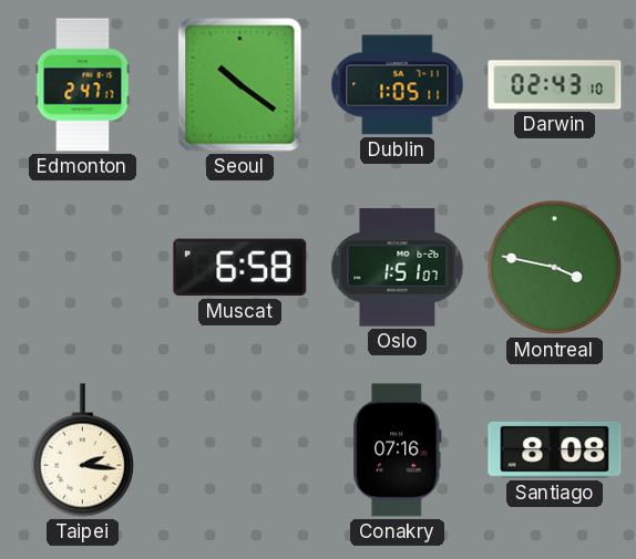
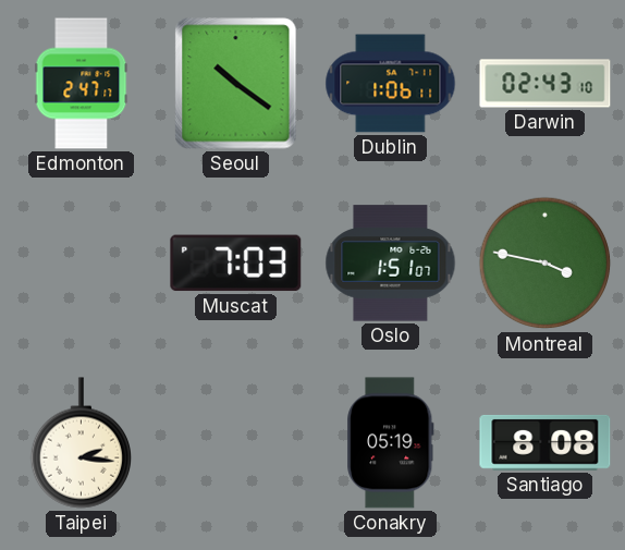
Dublin: 1:05 -> 1:06 (391, 84)
Muscat: 6:58 -> 7:03 (236, 264)
Conakry: 07:16 -> 05:19 (391, 443)
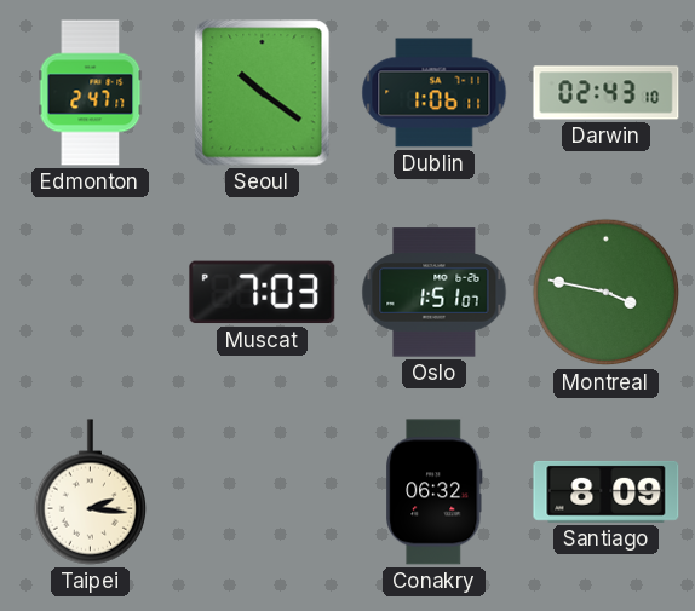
Conakry: 05:19 -> 06:32 (435, 492)
Santiago: 8:08 -> 8:09 (607, 491)
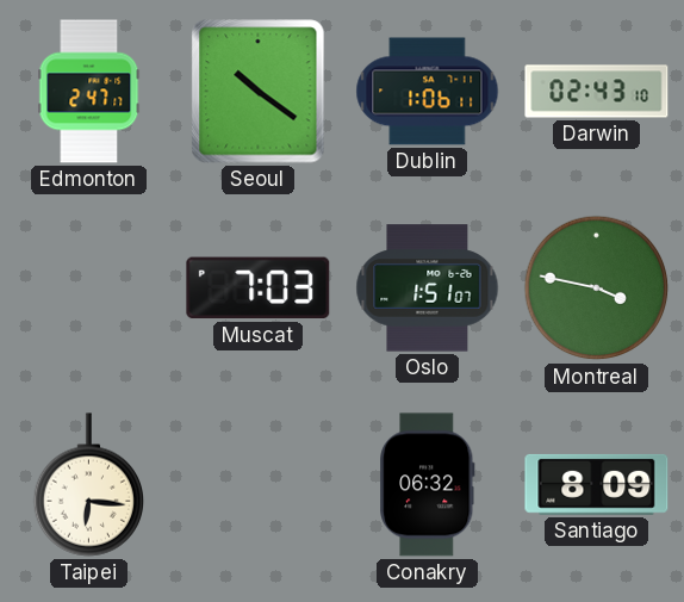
Taipei: 2:16 -> 6:16 (88, 485)
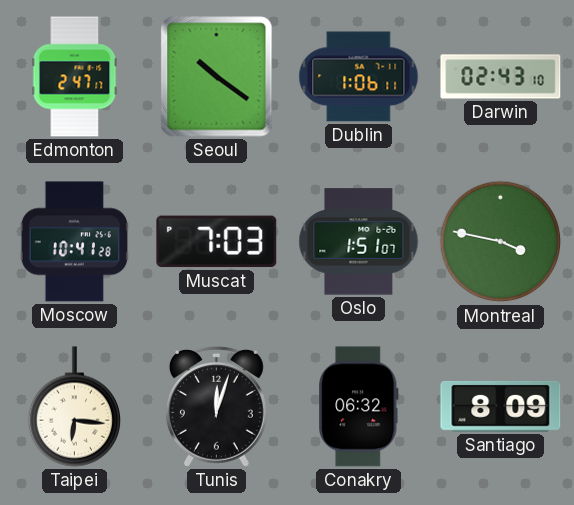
Moscow: none -> 10:41 (74, 242)
Tunis: none -> 12:03 (216, 407)
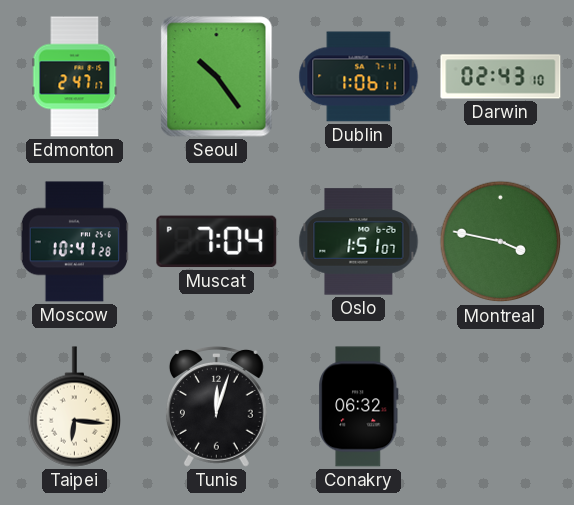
Seoul: 10:21 -> 10:24 (217, 77)
Muscat: 7:03 -> 7:04 (217, 242)
Santiago: 8:09 -> none (501, 406)
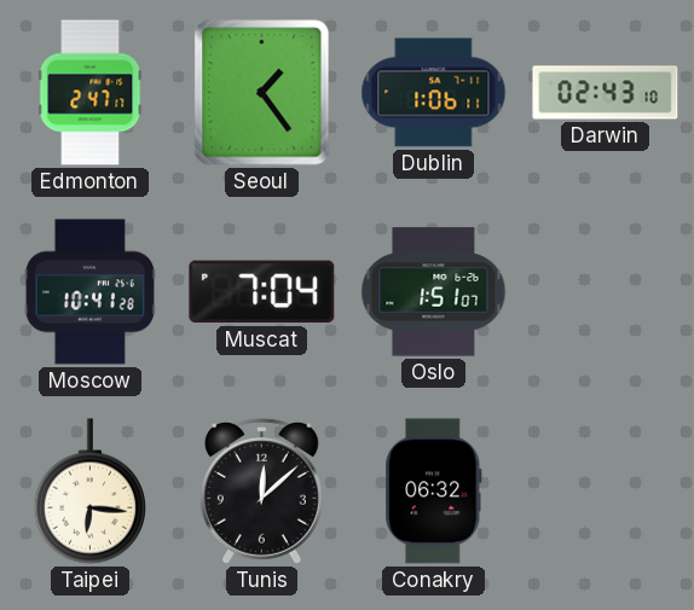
Seoul: 10:24 -> 1:24 (262, 93)
Montreal: 3:47 -> none (501, 242)
Tunis: 12:03 -> 12:08 (261, 492)
